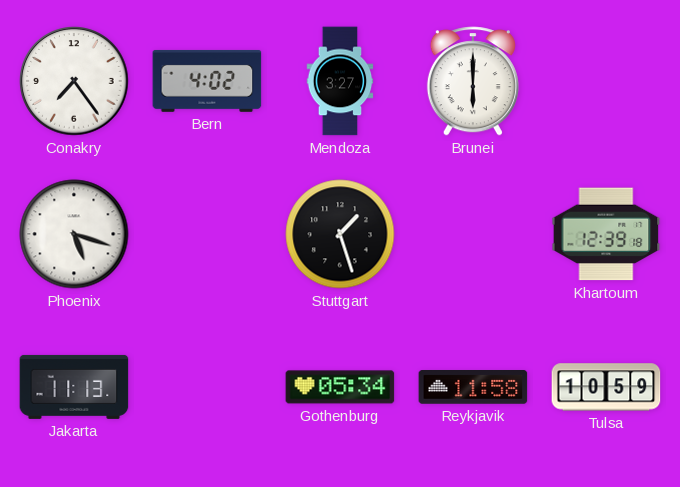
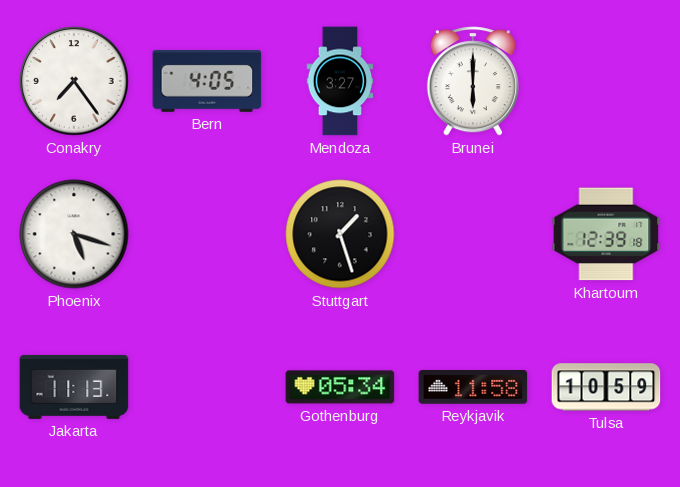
Bern: 4:02 -> 4:05 (207, 81)
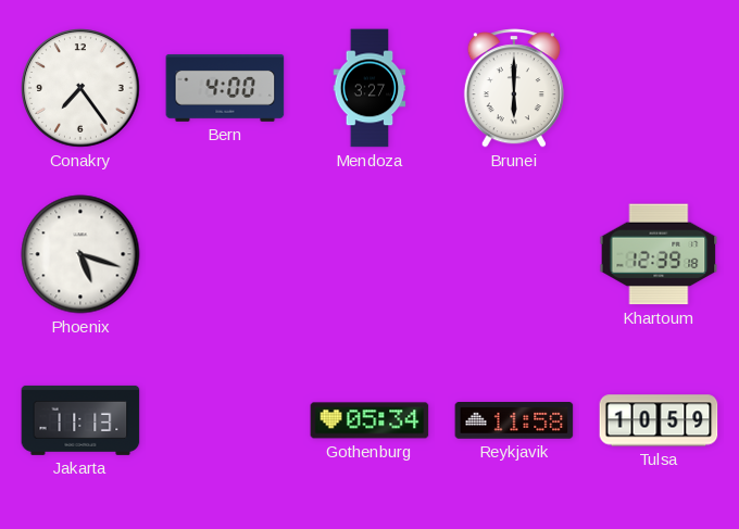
Bern: 4:05 -> 4:00 (225, 88)
Stuttgart: 1:27 -> none (340, 234)
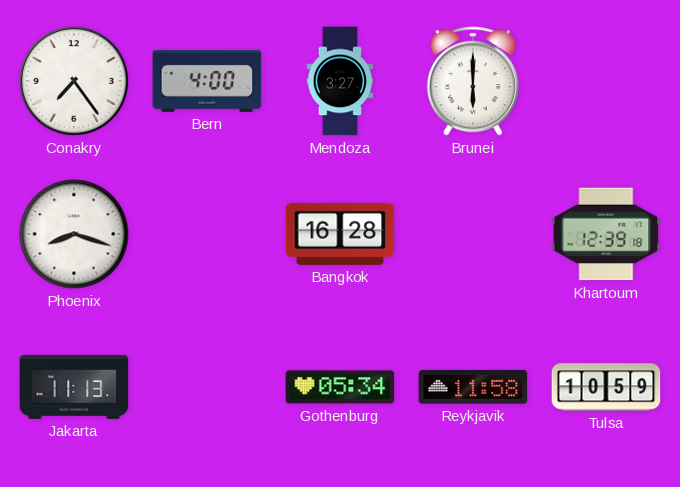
Phoenix: 5:18 -> 8:18 (74, 234)
Bangkok: none -> 16:28 (340, 234)
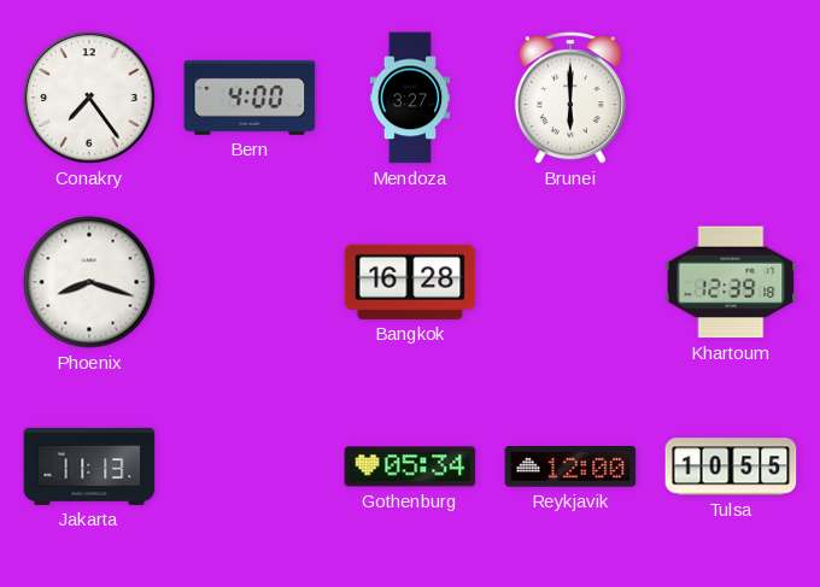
Reykjavik: 11:58 -> 12:00 (570, 466)
Tulsa: 10:59 -> 10:55 (731, 466)
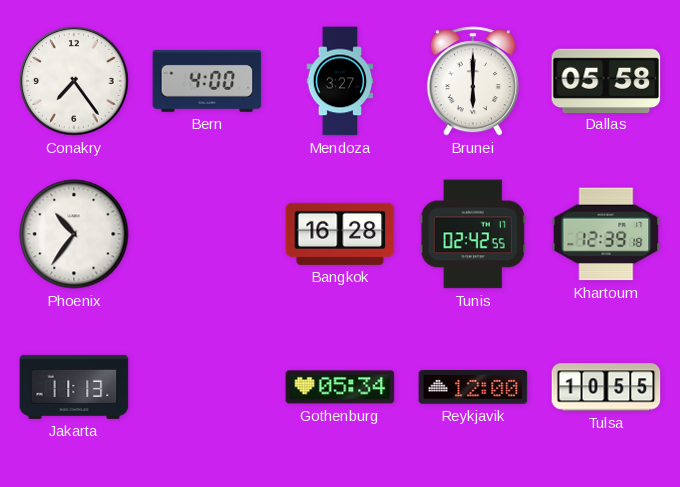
Dallas: none -> 05:58 (606, 80)
Phoenix: 8:18 -> 10:36 (74, 234)
Tunis: none -> 02:42 (473, 234)
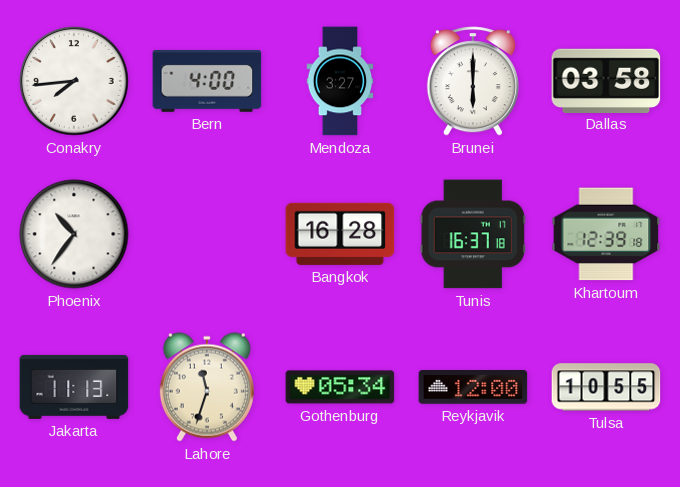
Conakry: 7:24 -> 7:44 (74, 81)
Dallas: 05:58 -> 03:58 (606, 80)
Tunis: 02:42 -> 16:37 (473, 234)
Lahore: none -> 11:33 (207, 387)
